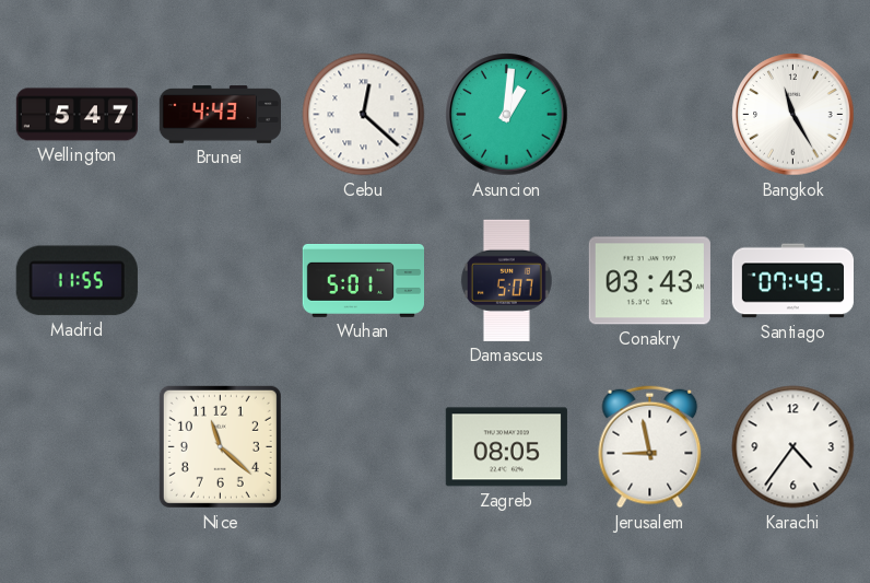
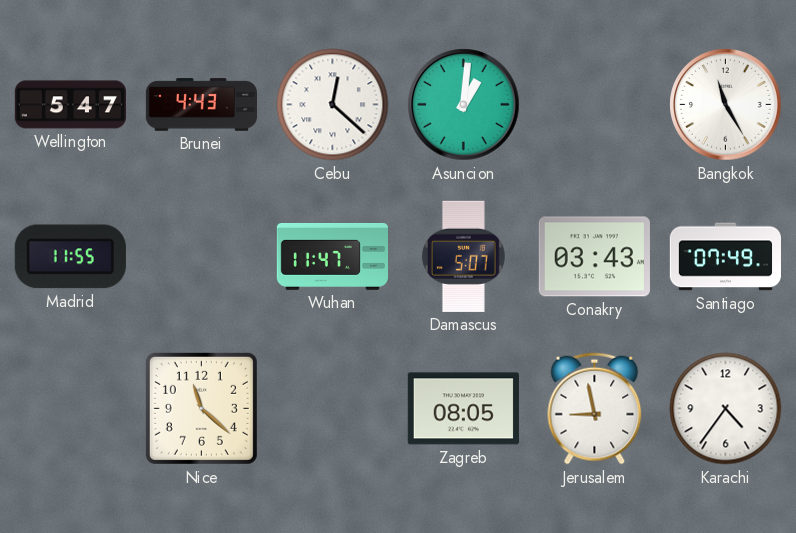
Wuhan: 5:01 -> 11:47 (332, 257)
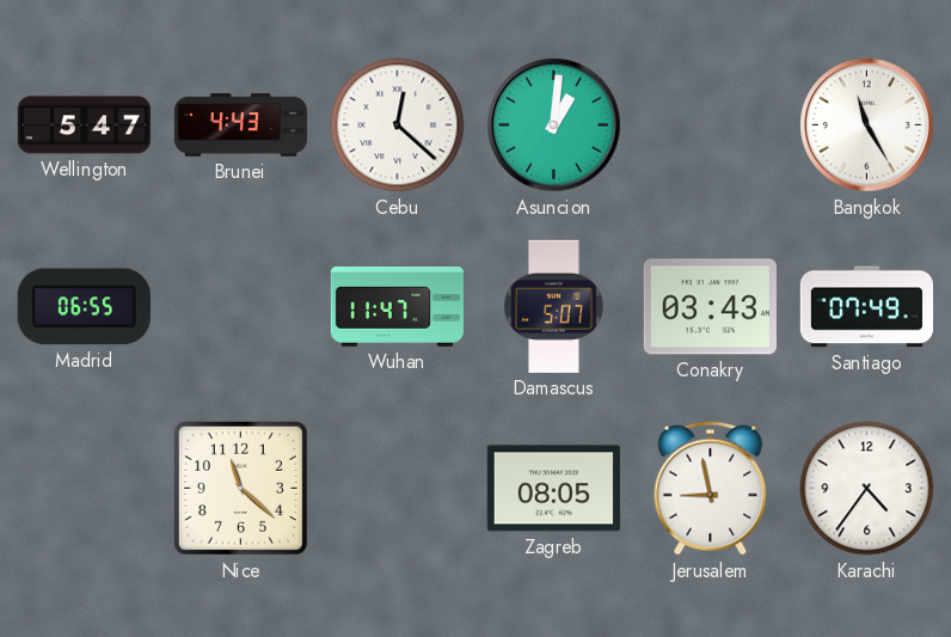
Madrid: 11:55 -> 06:55 (84, 307)
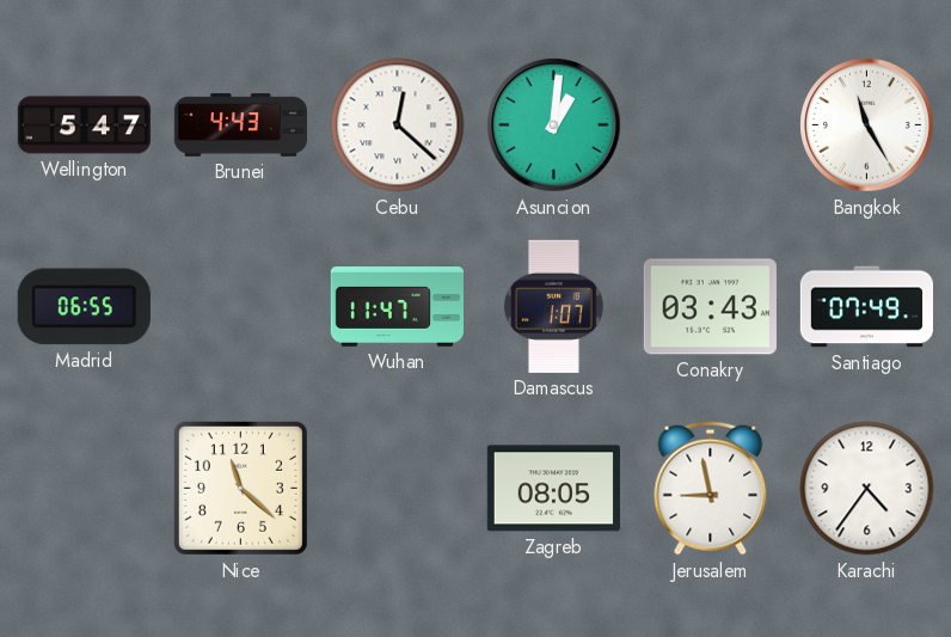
Damascus: 5:07 -> 1:07 (553, 306)
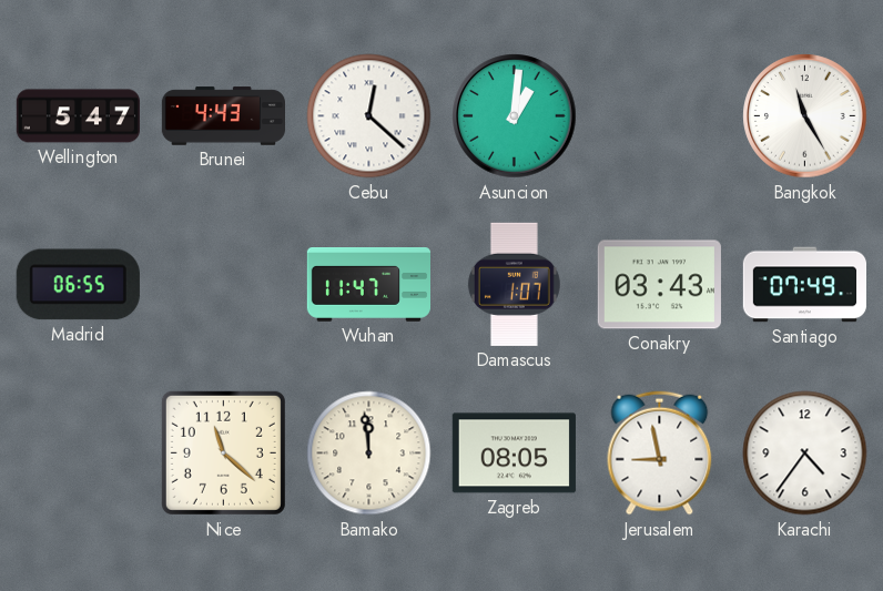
Bamako: none -> 11:59 (369, 454)
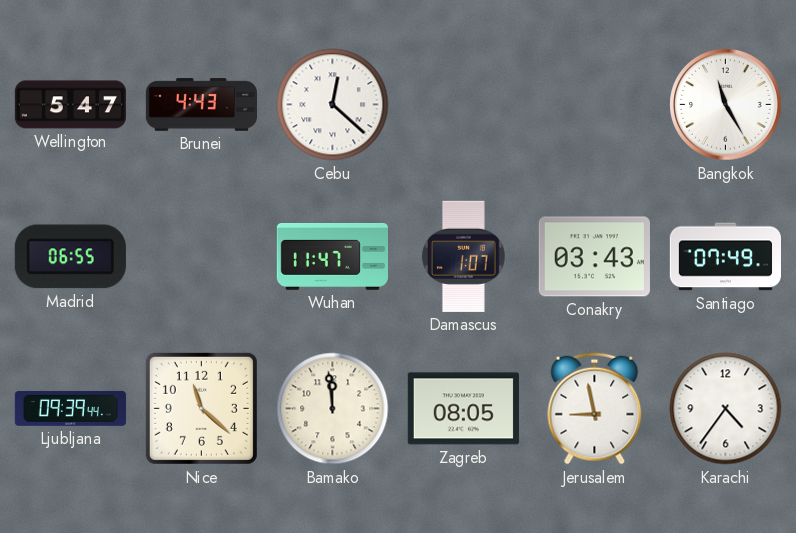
Asuncion: 1:01 -> none (515, 116)
Ljubljana: none -> 09:39 (70, 408)
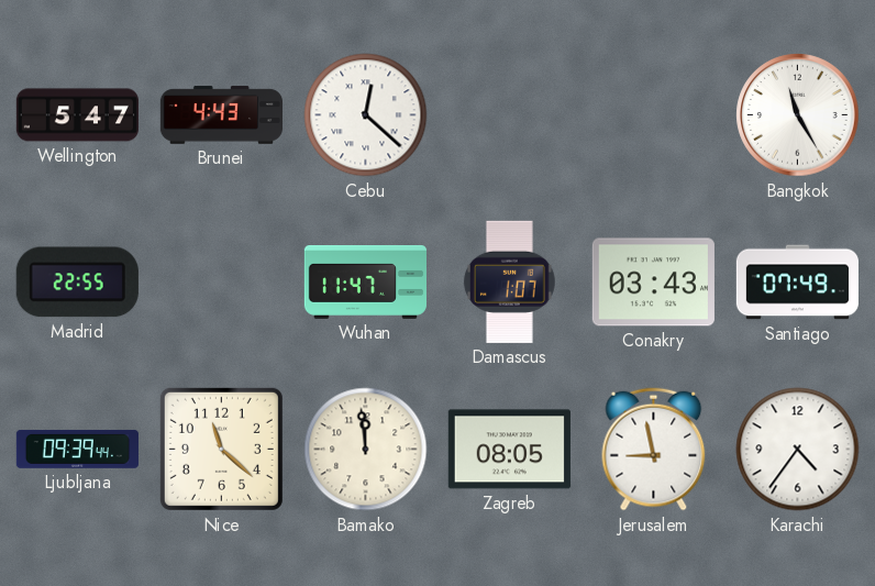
Madrid: 06:55 -> 22:55 (77, 283)
